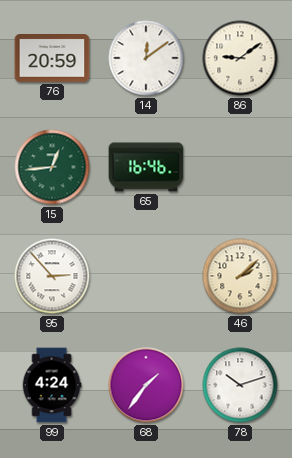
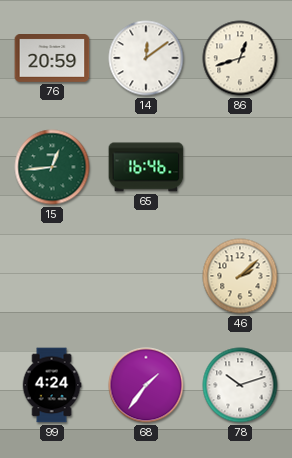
86: 9:09 -> 12:42 (240, 58)
95: 2:53 -> none (52, 276)
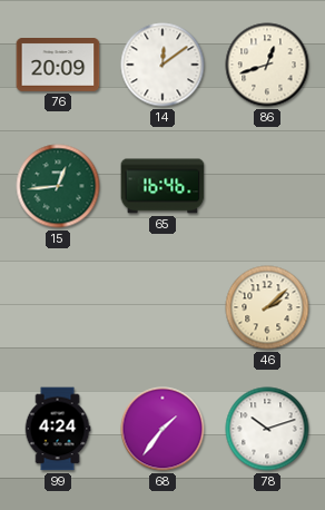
76: 20:59 -> 20:09 (58, 66)
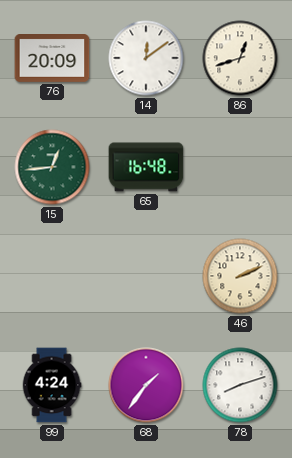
65: 16:46 -> 16:48 (146, 167)
46: 2:08 -> 2:11 (240, 276)
78: 10:12 -> 8:12 (240, 385)
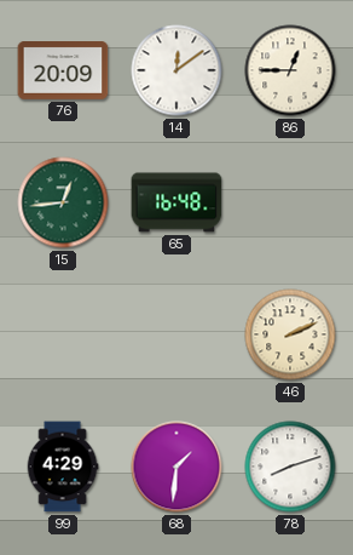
86: 12:42 -> 12:45 (290, 70)
99: 4:24 -> 4:29 (63, 467)
68: 1:36 -> 1:31 (176, 467)
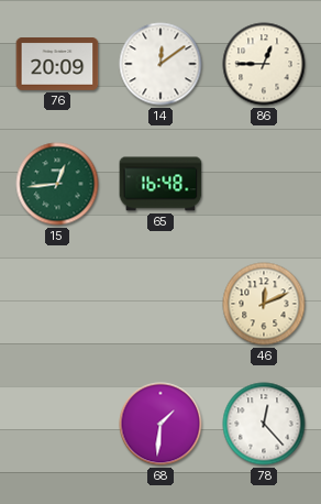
46: 2:11 -> 12:11 (264, 304)
99: 4:29 -> none (63, 467)
78: 8:12 -> 12:23 (264, 424)
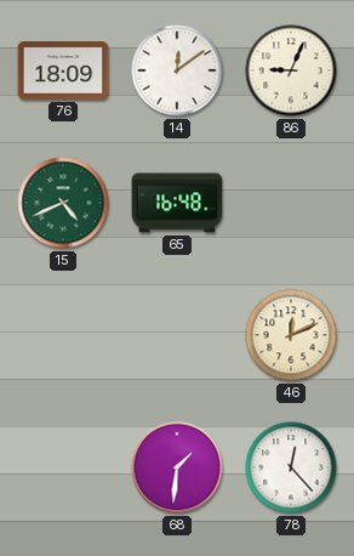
76: 20:09 -> 18:09 (63, 72)
86: 12:45 -> 9:04 (291, 70)
15: 12:44 -> 4:41 (63, 203)
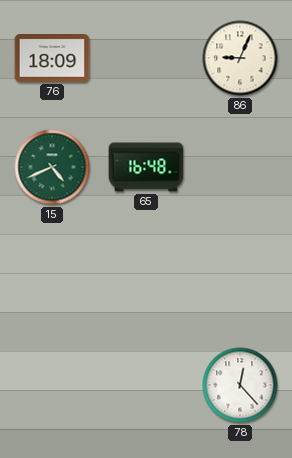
14: 12:09 -> none (177, 70)
46: 12:11 -> none (291, 335)
68: 1:31 -> none (177, 467)
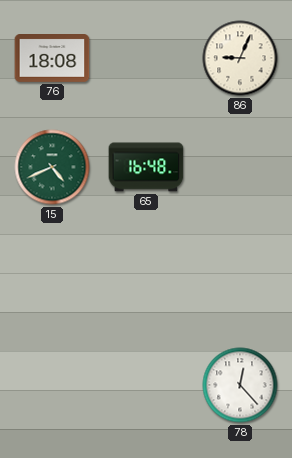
76: 18:09 -> 18:08 (52, 59)
